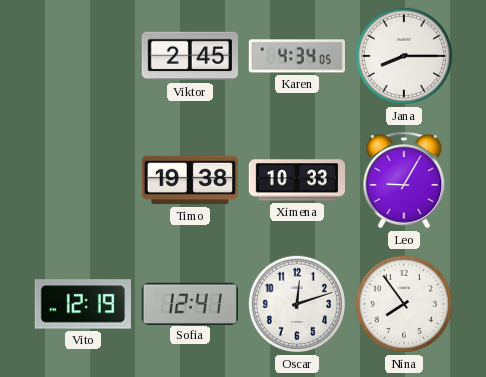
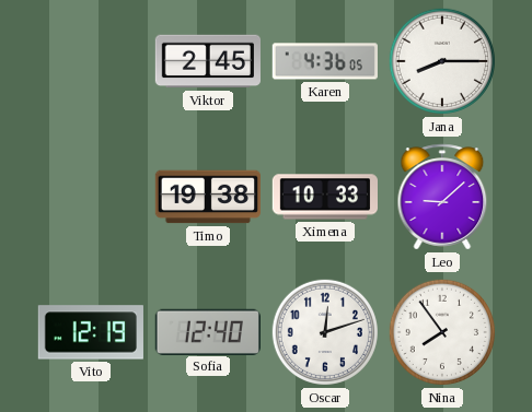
Karen: 4:34 -> 4:36 (325, 61)
Leo: 9:05 -> 9:08 (442, 197)
Sofia: 12:41 -> 12:40 (208, 331)
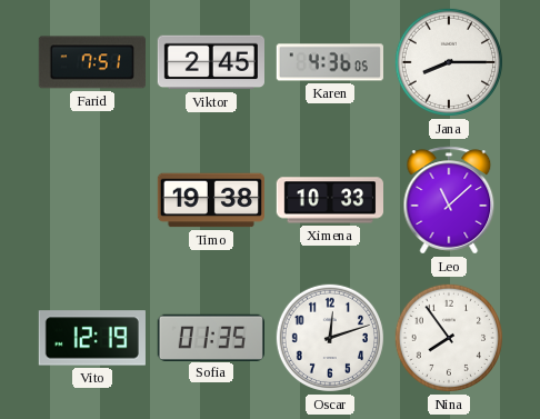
Farid: none -> 7:51 (92, 62)
Leo: 9:08 -> 11:08 (449, 200)
Sofia: 12:40 -> 01:35 (211, 337)
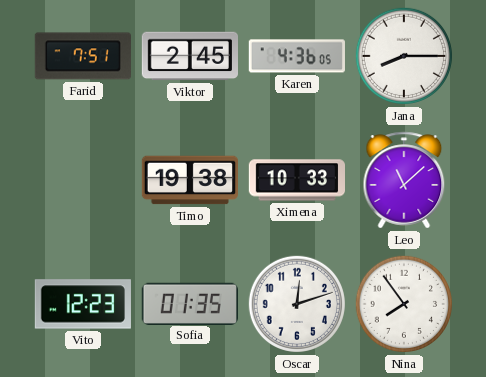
Vito: 12:19 -> 12:23 (83, 304)
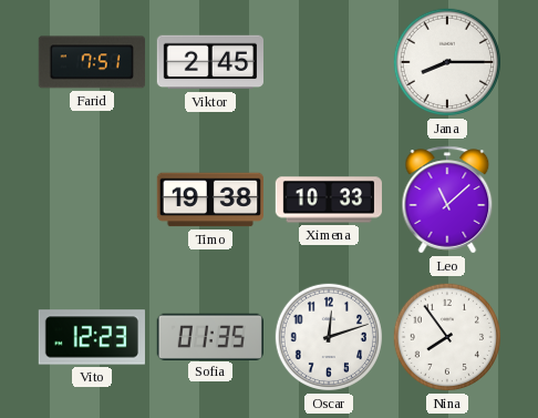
Karen: 4:36 -> none (297, 56)
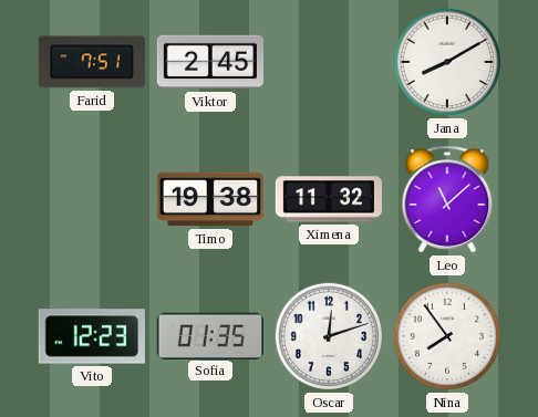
Jana: 8:15 -> 8:10 (447, 62)
Ximena: 10:33 -> 11:32 (328, 199)
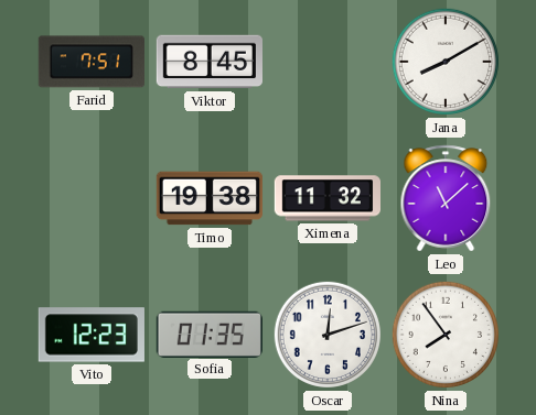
Viktor: 2:45 -> 8:45 (208, 62)
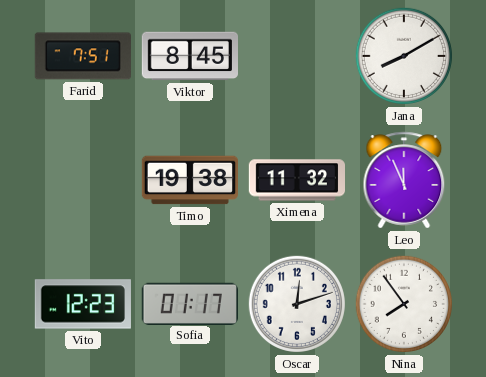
Leo: 11:08 -> 11:56 (404, 180)
Sofia: 01:35 -> 01:17 (190, 303)
